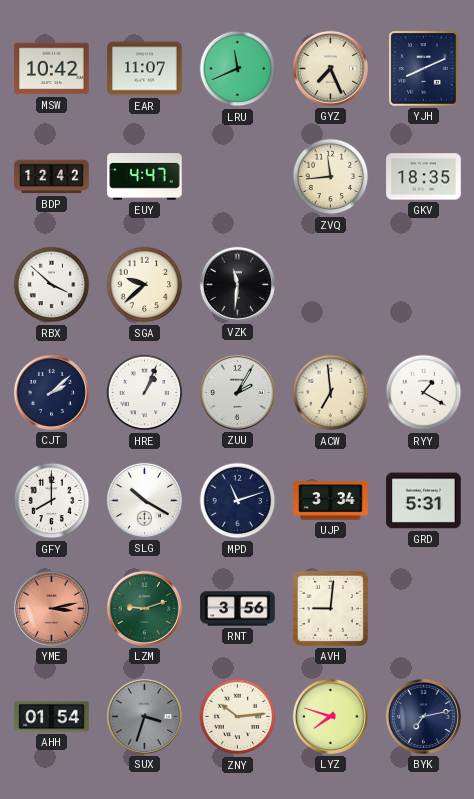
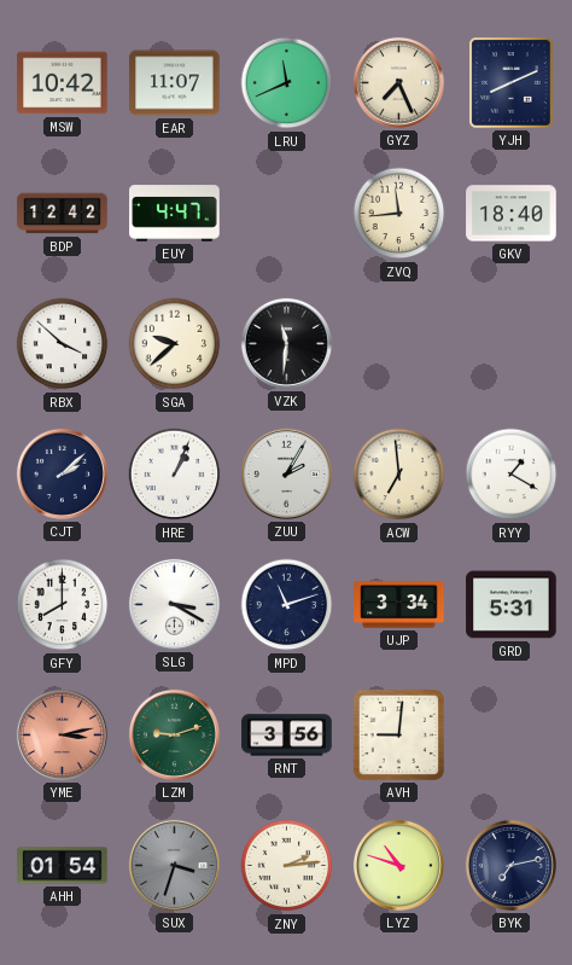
GKV: 18:35 -> 18:40 (512, 214)
SLG: 10:20 -> 3:20 (174, 604)
ZNY: 10:14 -> 2:14 (287, 866)
LYZ: 7:48 -> 10:48 (398, 865)
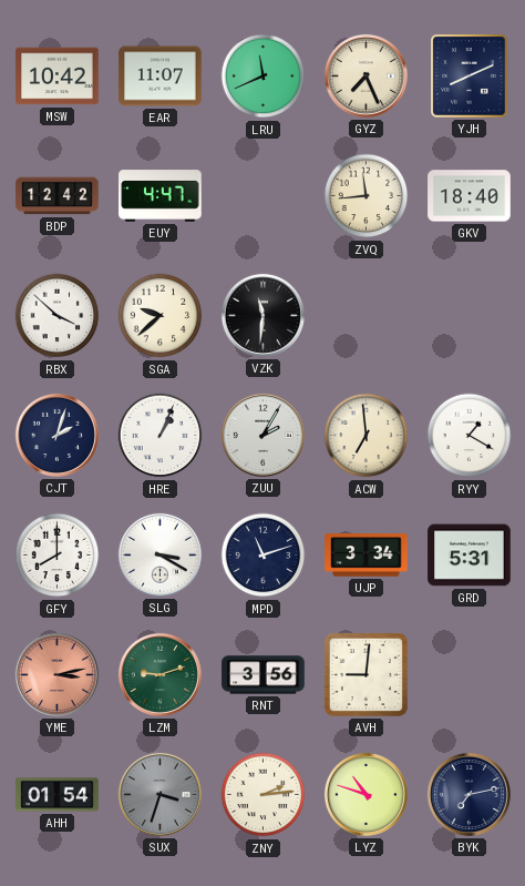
CJT: 2:08 -> 2:03 (56, 435)
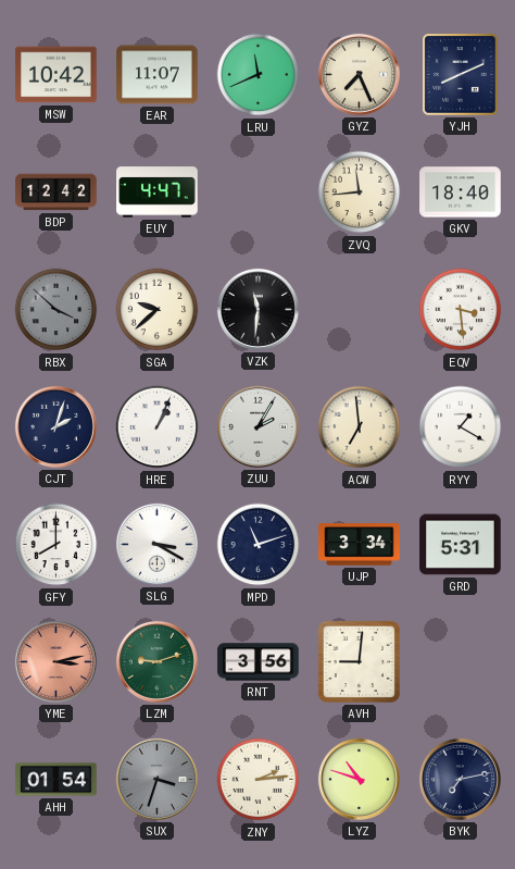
RBX dial: white -> grey (56, 310)
EQV: none -> 3:29 (461, 310)
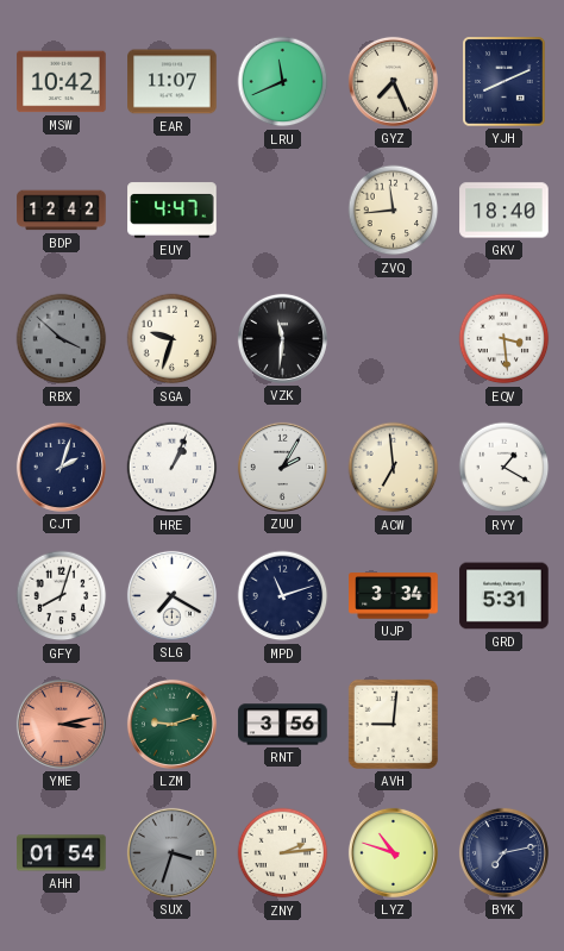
SGA: 9:38 -> 9:33 (173, 339)
GFY: 8:00 -> 8:03 (62, 596)
SLG: 3:20 -> 7:20 (171, 595)
